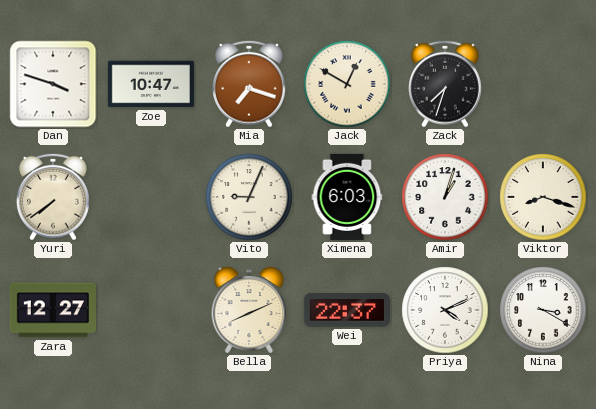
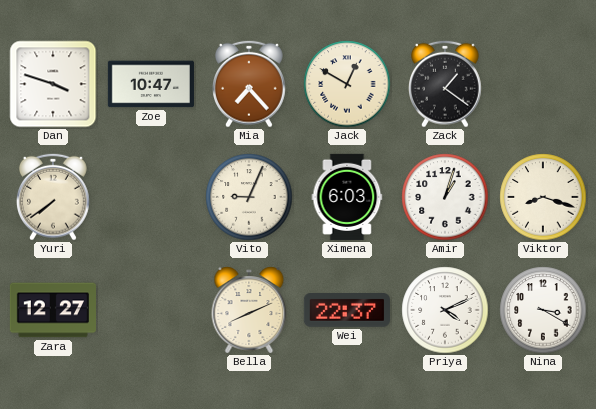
Mia: 7:18 -> 7:23 (250, 84)
Zack: 7:33 -> 1:21 (446, 84)
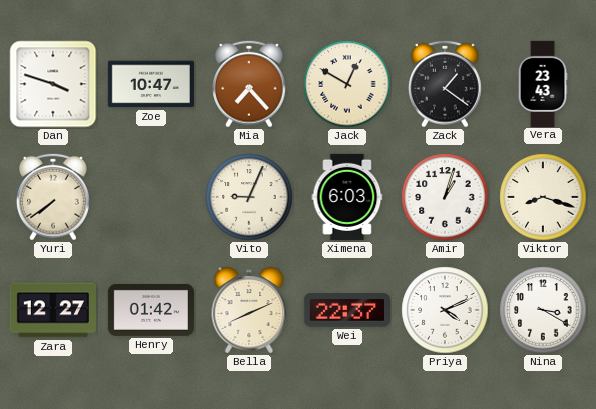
Vera: none -> 23:43 (543, 83)
Henry: none -> 01:42 (151, 310)
